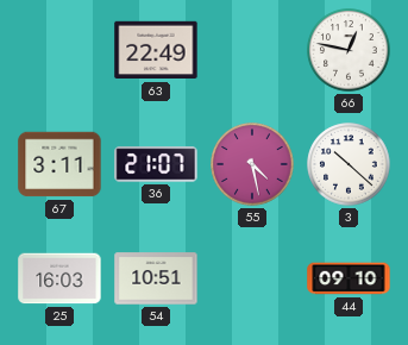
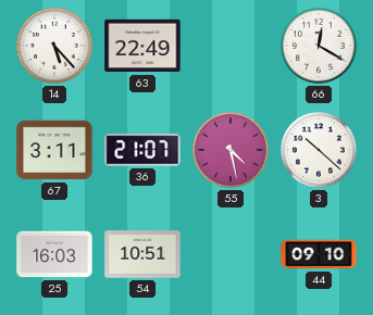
14: none -> 5:23 (54, 46)
66: 12:47 -> 12:20 (319, 46)
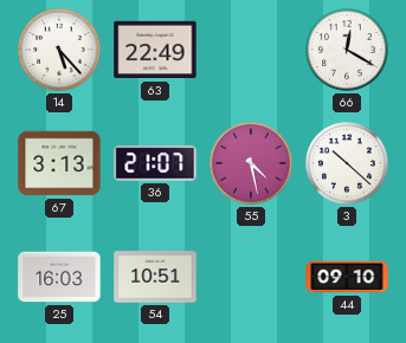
67: 3:11 -> 3:13 (59, 163)
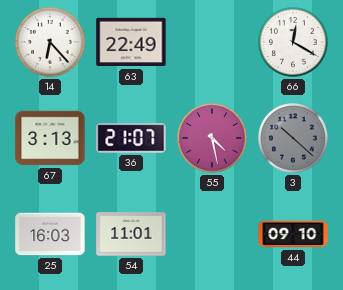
14: 5:23 -> 6:23 (50, 42)
3 dial: white -> grey (293, 138)
54: 10:51 -> 11:01 (131, 234)
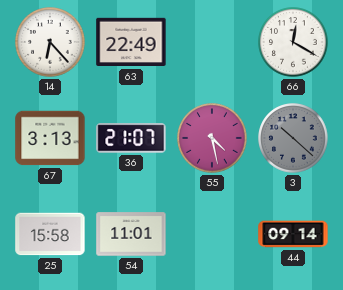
25: 16:03 -> 15:58 (50, 234)
44: 09:10 -> 09:14 (293, 234)
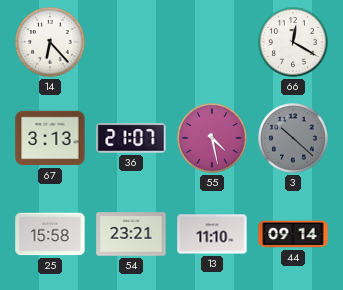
63: 22:49 -> none (131, 42)
54: 11:01 -> 23:21 (131, 234)
13: none -> 11:10 (212, 234)
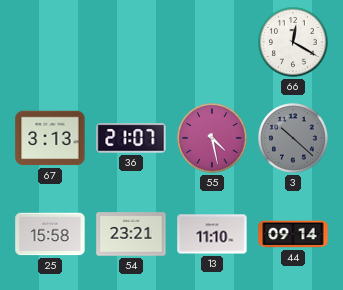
14: 6:23 -> none (50, 42)
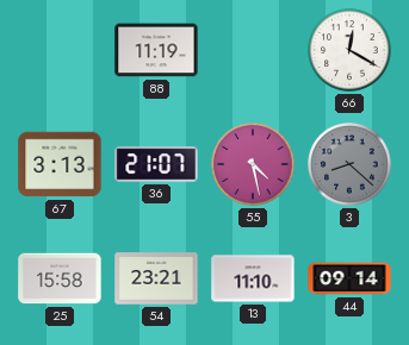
88: none -> 11:19 (156, 50)
3: 10:22 -> 8:22 (349, 164)
